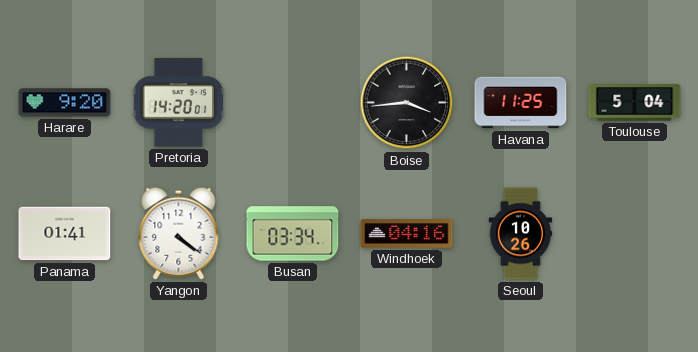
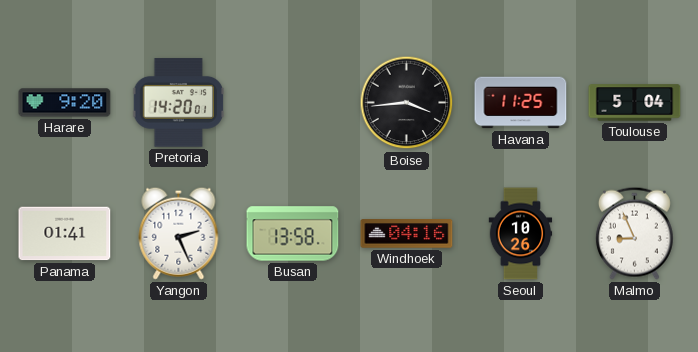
Yangon: 4:21 -> 2:26 (179, 233)
Busan: 03:34 -> 13:58 (293, 234)
Malmo: none -> 8:56 (634, 233)
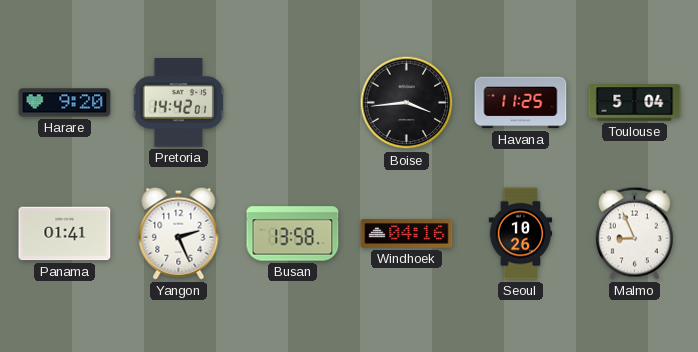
Pretoria: 14:20 -> 14:42 (178, 103)
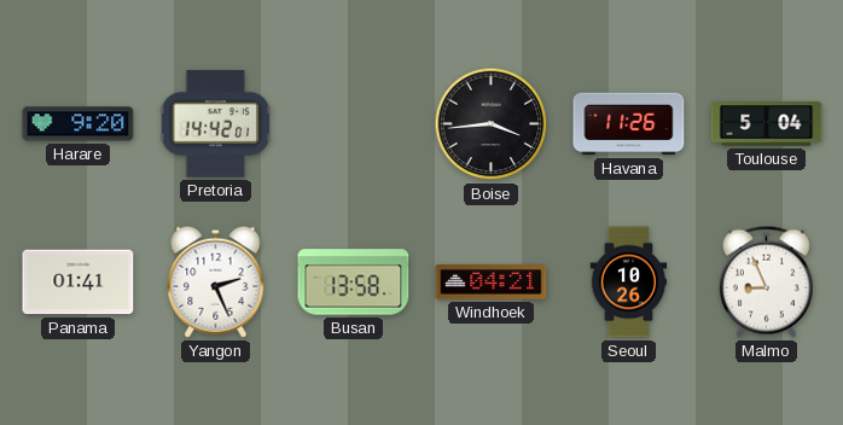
Havana: 11:25 -> 11:26 (629, 124)
Windhoek: 04:16 -> 04:21 (492, 283)
